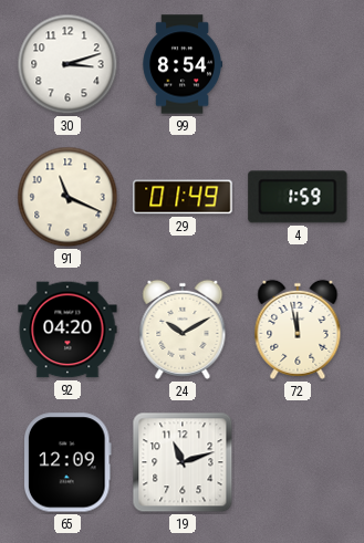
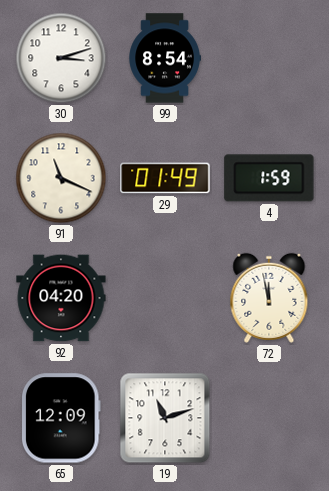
24: 10:10 -> none (183, 330)
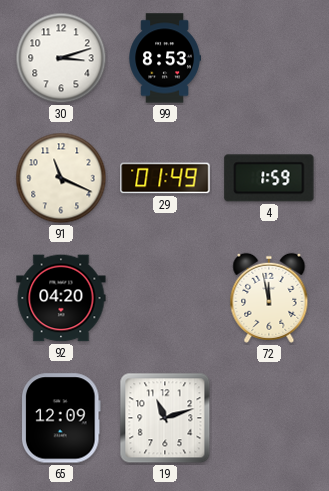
99: 8:54 -> 8:53 (164, 58)
